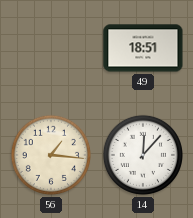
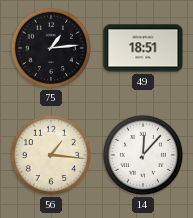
75: none -> 1:14 (51, 48)
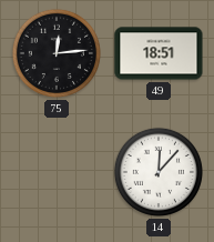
75: 1:14 -> 12:14 (57, 53)
56: 1:16 -> none (51, 155)
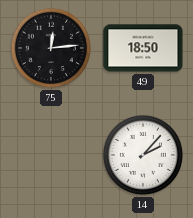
49: 18:51 -> 18:50 (143, 48)
14: 12:07 -> 2:07 (143, 155)
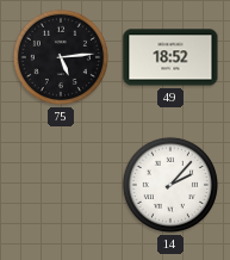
75: 12:14 -> 5:14 (61, 57)
49: 18:50 -> 18:52 (170, 57)
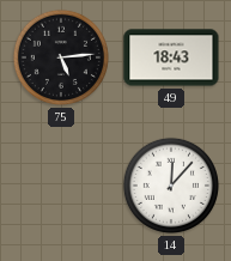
49: 18:52 -> 18:43 (171, 57)
14: 2:07 -> 12:07 (171, 186)
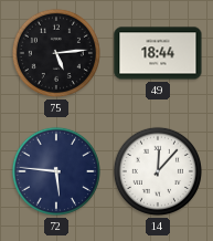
49: 18:43 -> 18:44 (158, 53)
72: none -> 5:46 (56, 171)
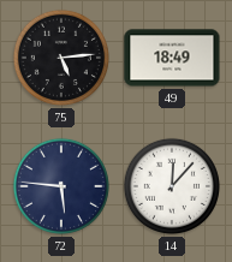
49: 18:44 -> 18:49 (172, 58)
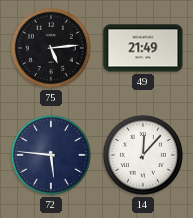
49: 18:49 -> 21:49 (143, 48)
